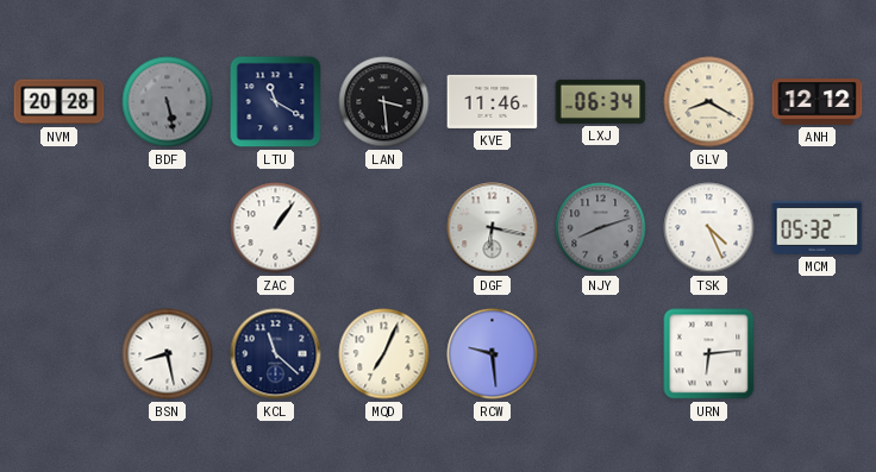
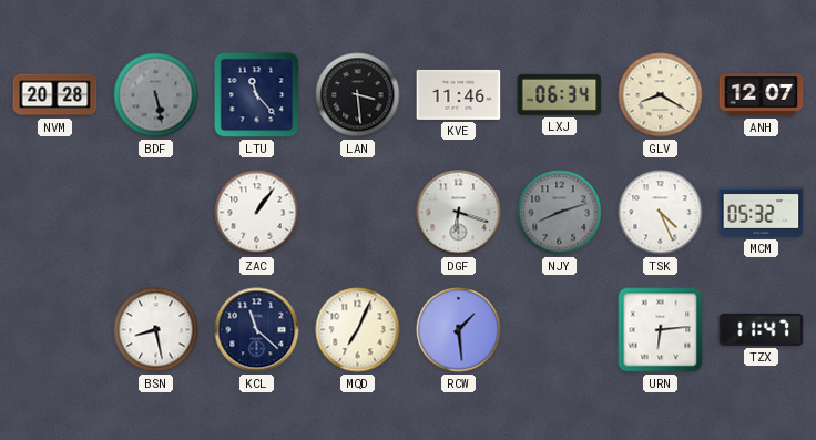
LTU: 11:20 -> 11:23 (257, 95)
ANH: 12:12 -> 12:07 (762, 95)
DGF: 6:17 -> 6:18 (459, 213)
RCW: 9:29 -> 1:29 (459, 330)
TZX: none -> 11:47 (762, 329)
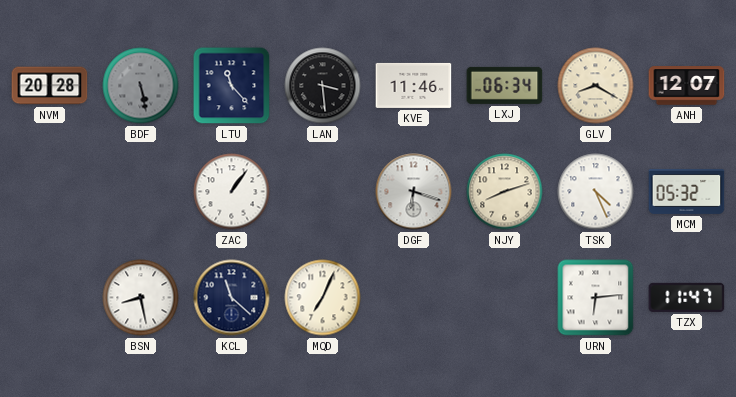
NJY dial: grey -> cream (505, 192)
RCW: 1:29 -> none (459, 330)
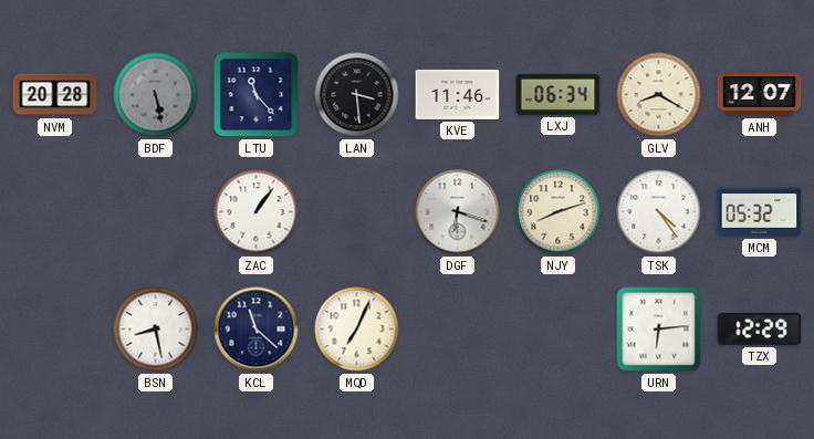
TSK: 4:26 -> 4:24 (659, 212)
TZX: 11:47 -> 12:29 (760, 328)
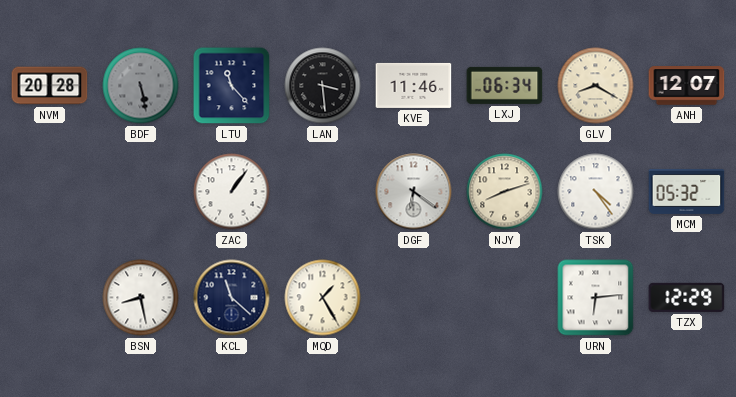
DGF: 6:18 -> 6:21 (414, 192)
MQD: 7:04 -> 1:25 (323, 298)
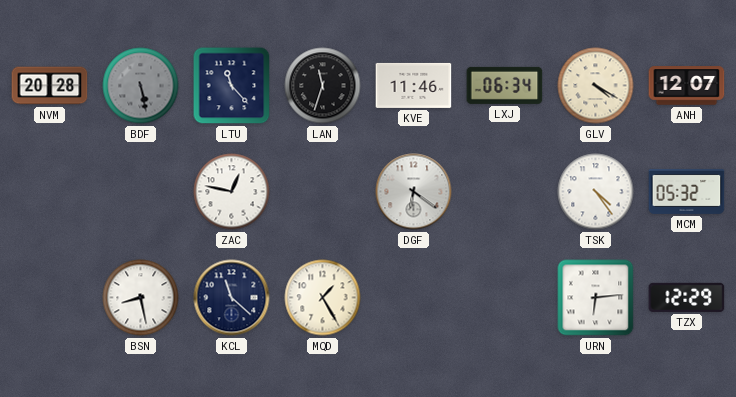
LAN: 3:29 -> 11:33 (323, 86)
GLV: 8:20 -> 4:20 (596, 86)
ZAC: 1:06 -> 12:47 (232, 192)
NJY: 8:12 -> none (505, 192)
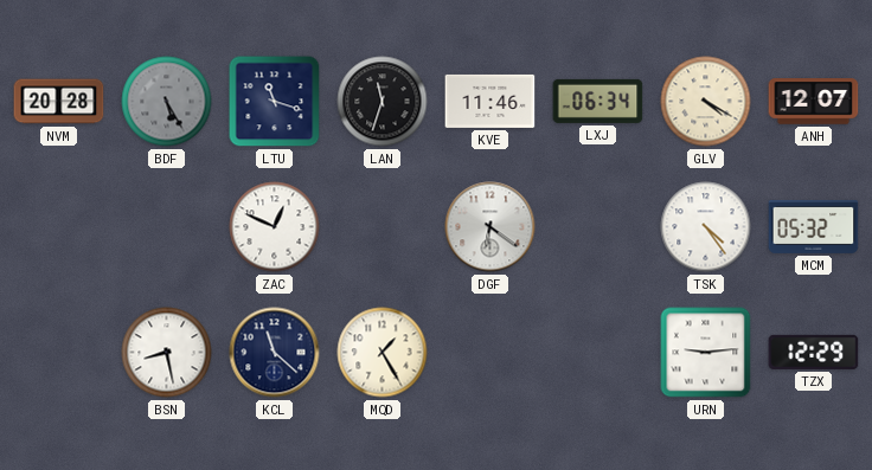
BDF: 5:28 -> 5:25 (167, 102)
LTU: 11:23 -> 11:18 (275, 102)
ZAC: 12:47 -> 12:49 (275, 227)
URN: 6:14 -> 9:14 (706, 353)
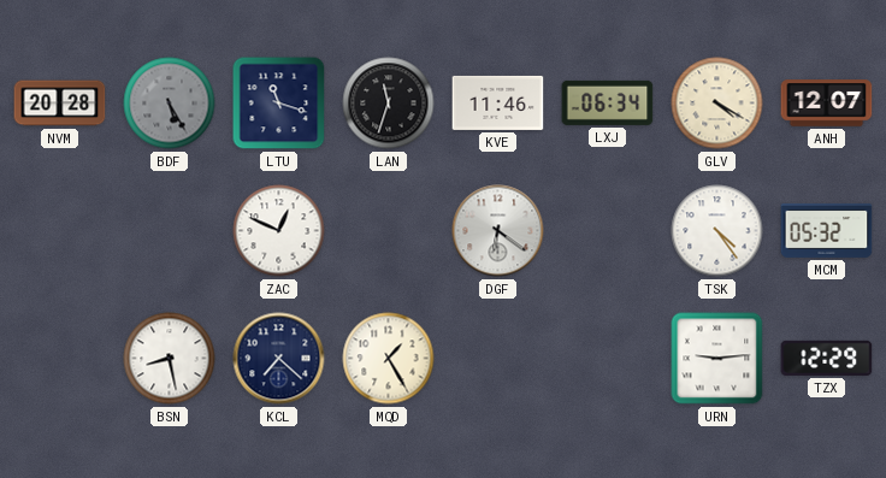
KCL: 11:22 -> 7:22 (279, 359)
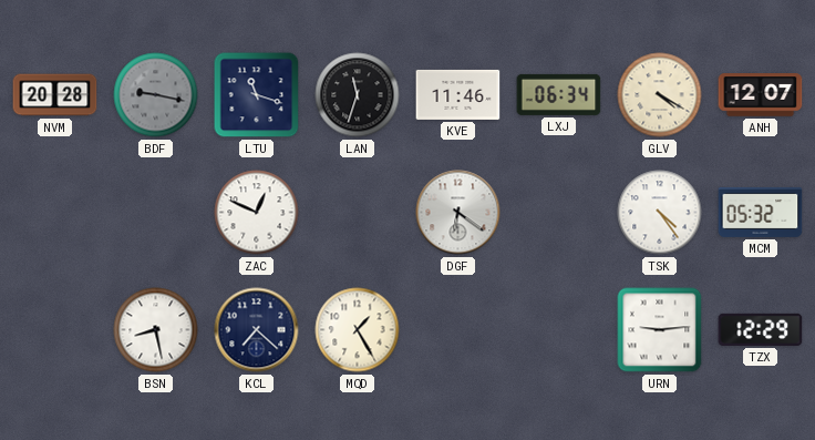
BDF: 5:25 -> 9:17 (156, 95)
